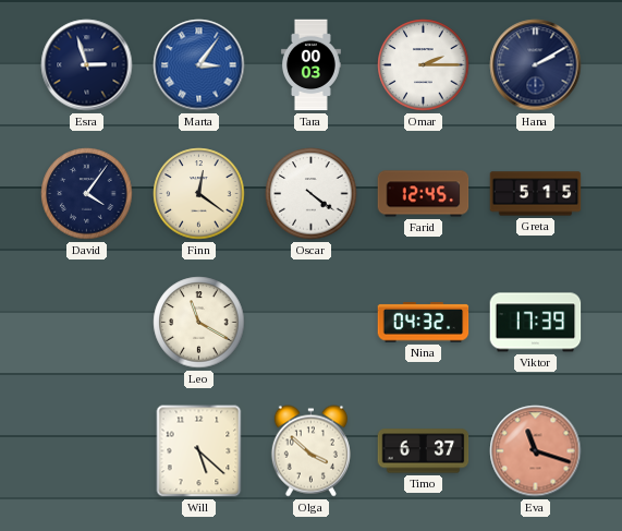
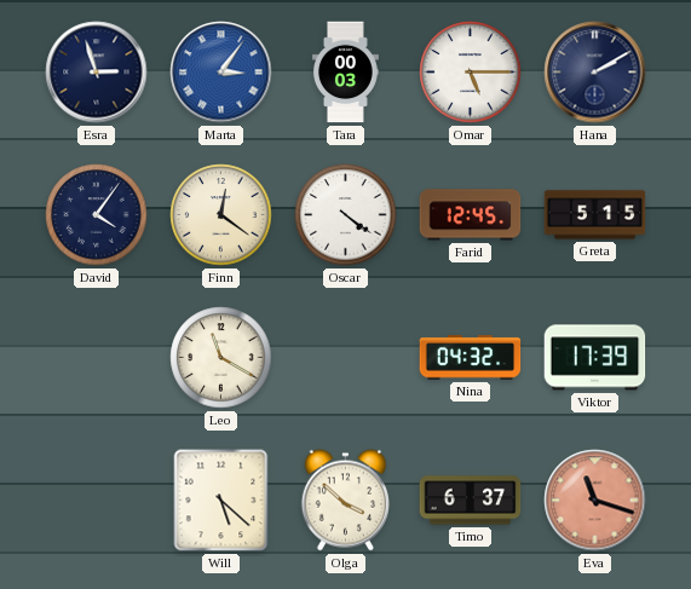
Omar: 2:15 -> 5:15 (471, 73)
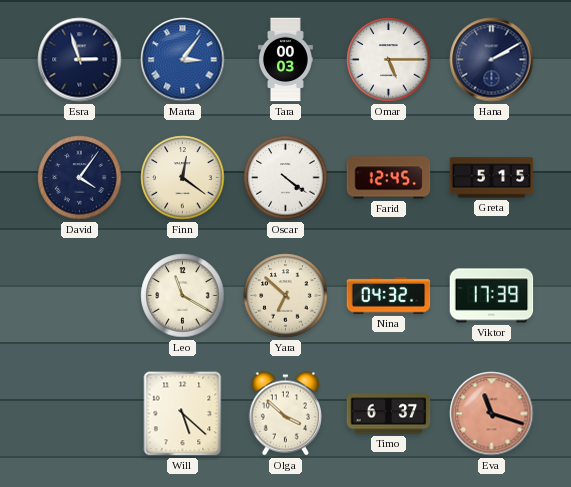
Yara: none -> 6:52 (286, 296)
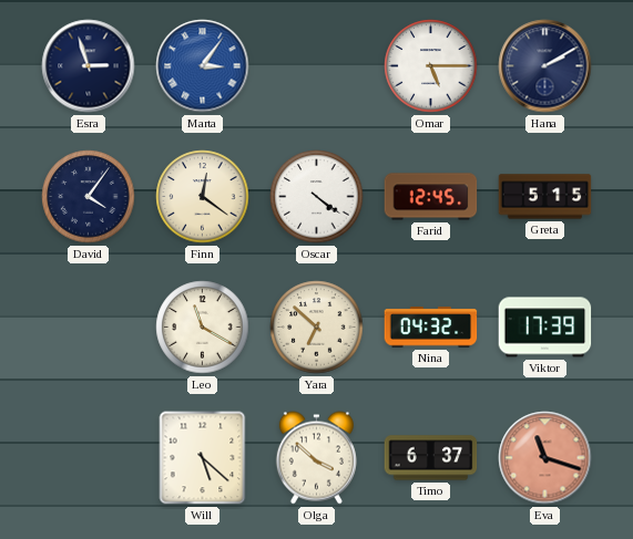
Tara: 00:03 -> none (285, 60)
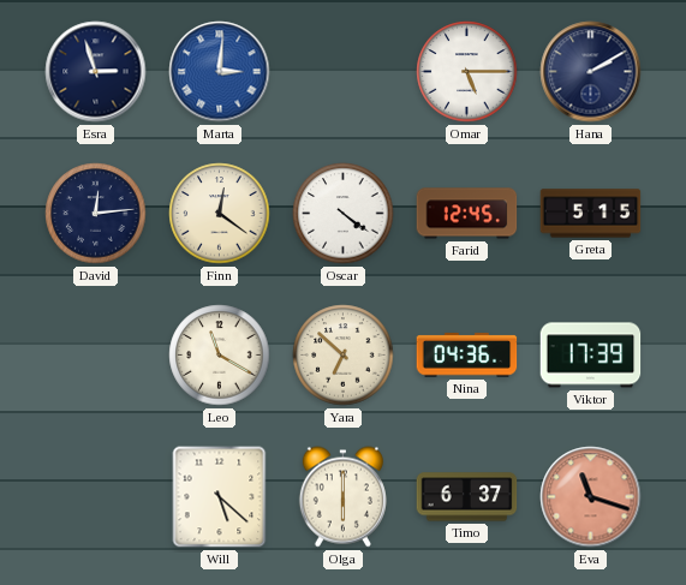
Marta: 3:06 -> 3:01 (220, 72)
David: 4:06 -> 12:14 (96, 214)
Nina: 04:32 -> 04:36 (467, 356)
Olga: 3:52 -> 6:00 (342, 497)
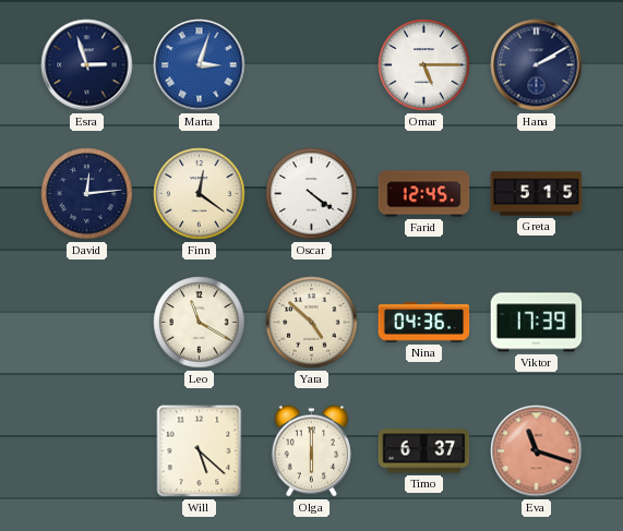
Marta: 3:01 -> 3:03 (200, 65)
Yara: 6:52 -> 4:52 (312, 323)
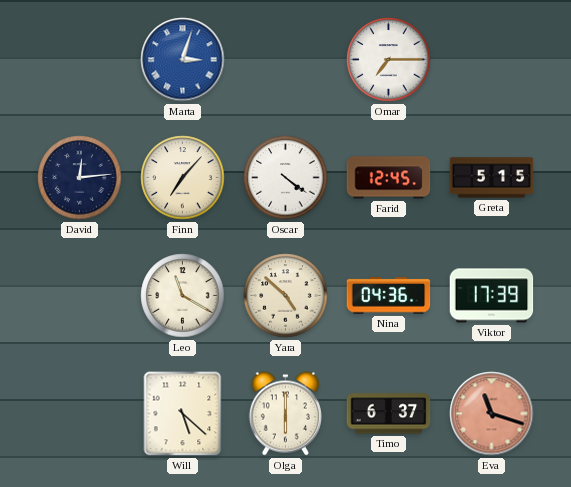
Esra: 2:57 -> none (87, 65)
Omar: 5:15 -> 7:15 (389, 60)
Hana: 2:10 -> none (537, 65)
Finn: 12:21 -> 7:07 (183, 178)
